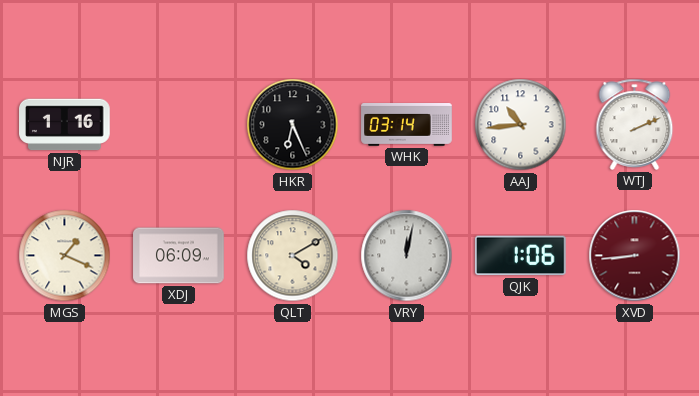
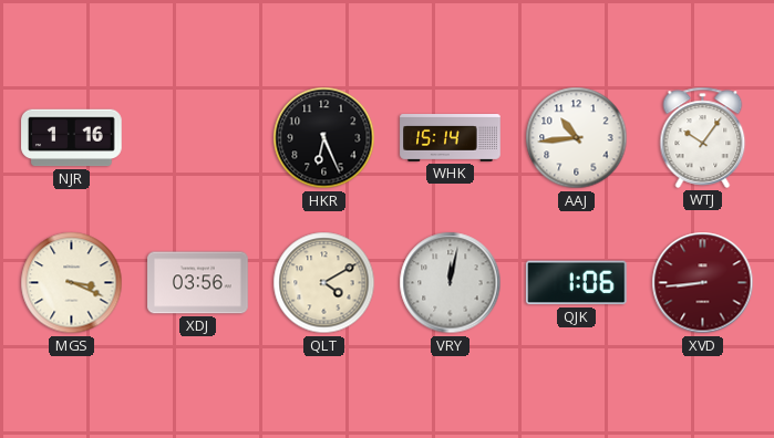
WHK: 03:14 -> 15:14 (451, 138)
WTJ: 2:11 -> 10:06 (703, 137)
MGS: 1:19 -> 3:19 (72, 283)
XDJ: 06:09 -> 03:56 (198, 283)
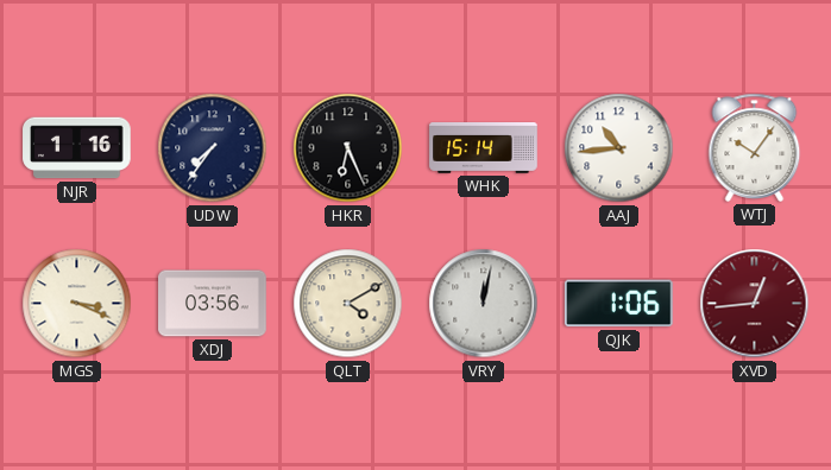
UDW: none -> 7:36 (213, 148)
XVD: 8:44 -> 12:44 (755, 304)
